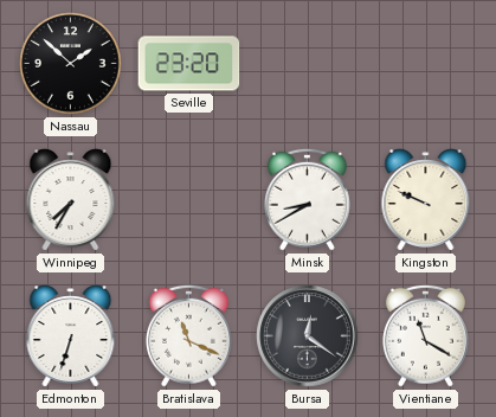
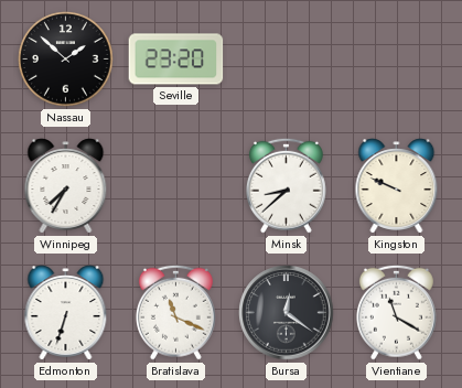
Minsk: 8:40 -> 8:38 (286, 185)
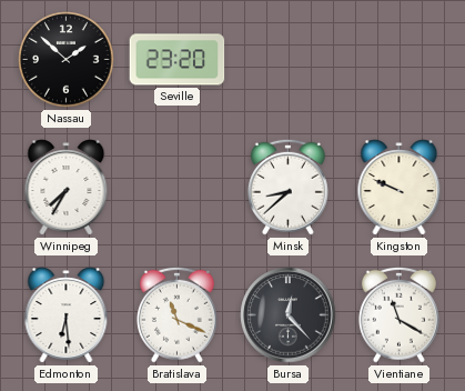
Edmonton: 6:33 -> 6:29 (67, 315)
Bursa: 12:21 -> 12:23 (289, 315)
